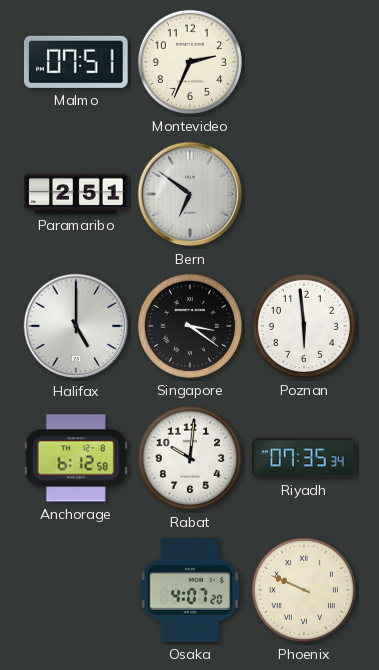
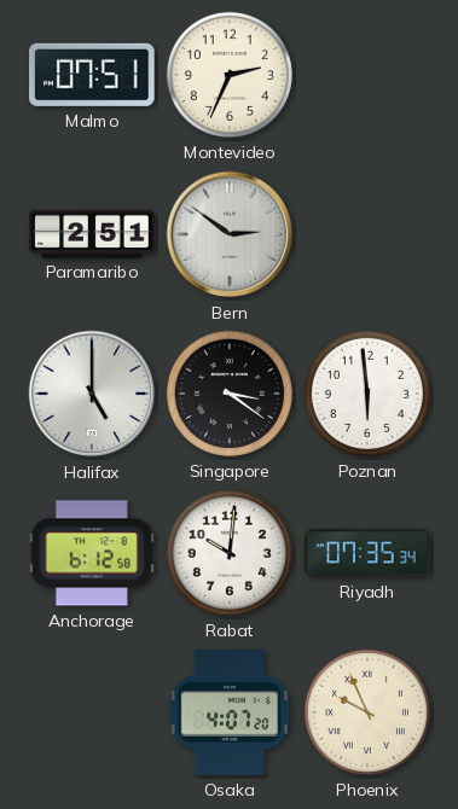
Bern: 6:51 -> 2:51 (230, 234)
Phoenix: 9:49 -> 9:56 (367, 712)
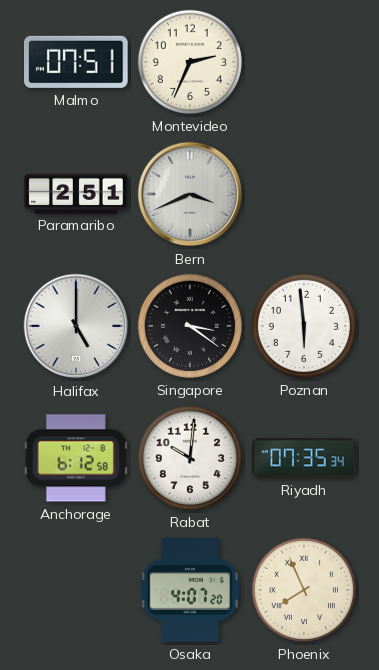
Bern: 2:51 -> 3:41 (190, 194)
Phoenix: 9:56 -> 7:56 (304, 590)
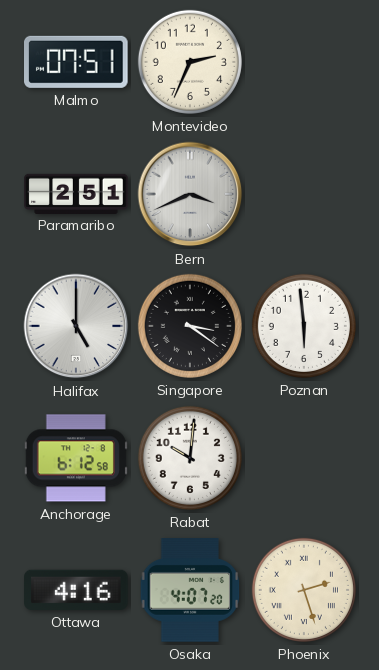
Riyadh: 07:35 -> none (304, 458)
Ottawa: none -> 4:16 (76, 590)
Phoenix: 7:56 -> 2:27 (304, 590)
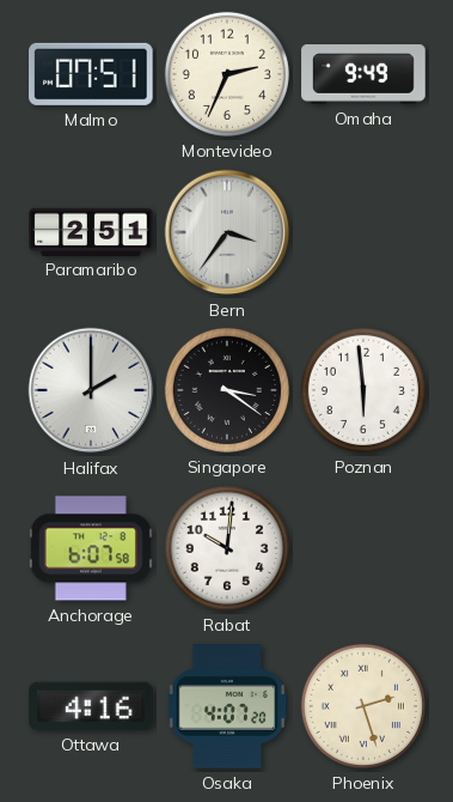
Omaha: none -> 9:49 (363, 74)
Bern: 3:41 -> 3:36 (227, 232)
Halifax: 5:00 -> 2:00 (91, 390)
Anchorage: 6:12 -> 6:07 (91, 548)
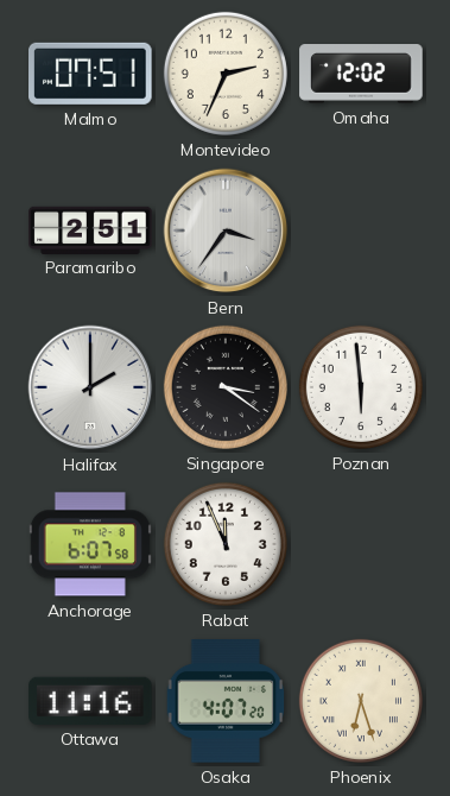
Omaha: 9:49 -> 12:02 (361, 74)
Rabat: 10:01 -> 11:56 (226, 544)
Ottawa: 4:16 -> 11:16 (90, 701)
Phoenix: 2:27 -> 6:27 (361, 701)
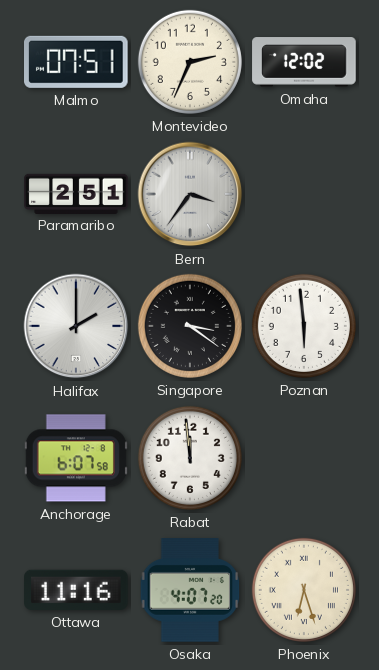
Rabat: 11:56 -> 11:59 (190, 458)
